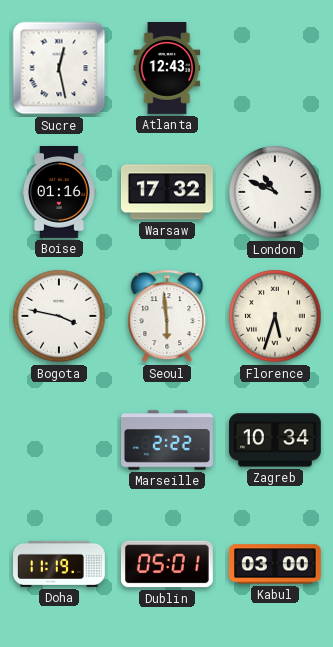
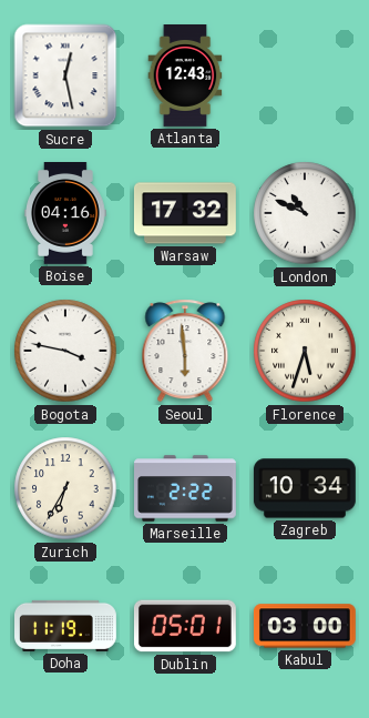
Boise: 01:16 -> 04:16 (65, 214)
Zurich: none -> 6:35 (65, 488)
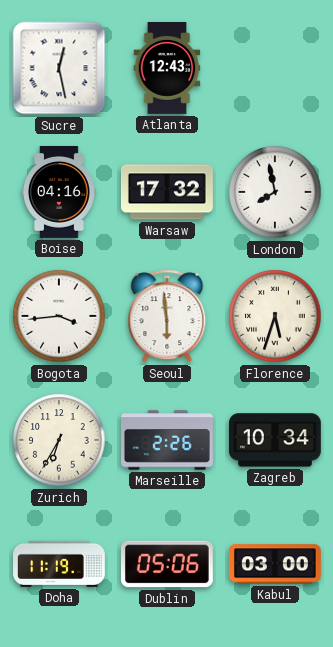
London: 10:49 -> 7:58 (275, 192)
Bogota: 3:47 -> 3:44 (59, 316)
Marseille: 2:22 -> 2:26 (168, 440)
Dublin: 05:01 -> 05:06 (167, 564)
